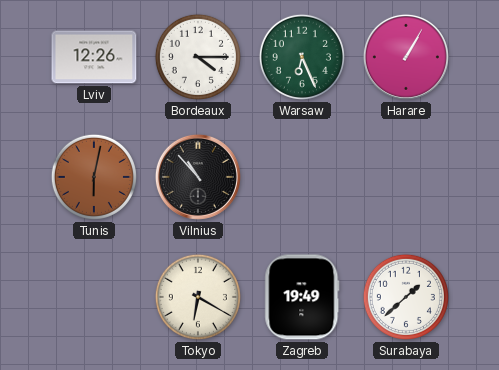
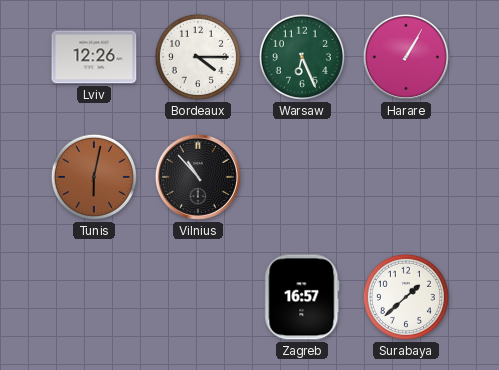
Tokyo: 6:20 -> none (198, 297)
Zagreb: 19:49 -> 16:57 (302, 297)
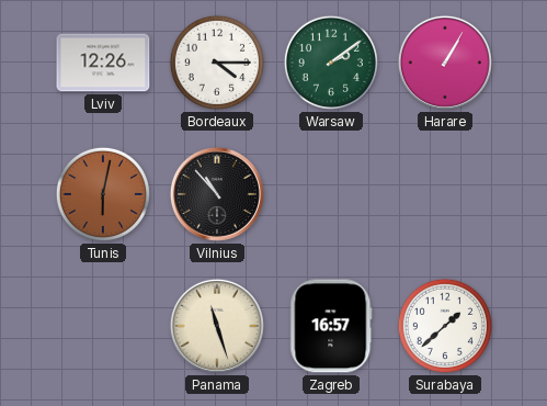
Warsaw: 6:26 -> 2:09 (331, 63)
Panama: none -> 11:27 (217, 326)
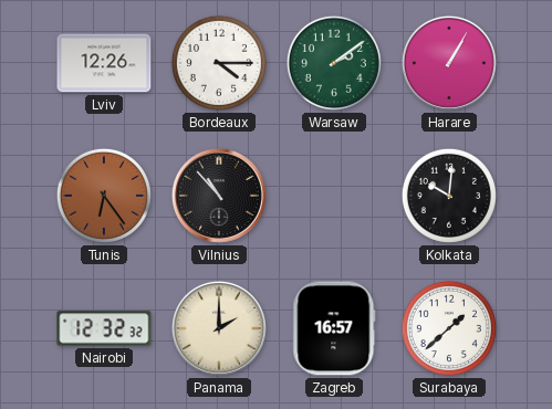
Tunis: 6:02 -> 6:24 (104, 196)
Kolkata: none -> 10:01 (449, 196)
Nairobi: none -> 12:32 (104, 328)
Panama: 11:27 -> 2:00 (219, 328)
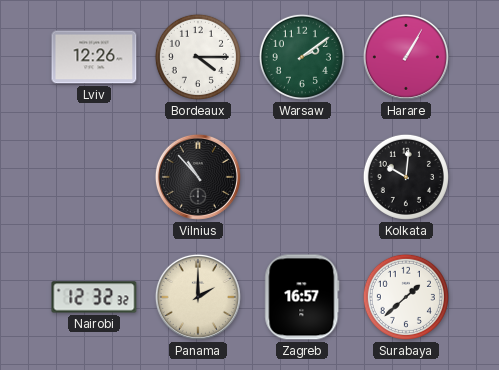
Tunis: 6:24 -> none (104, 196)
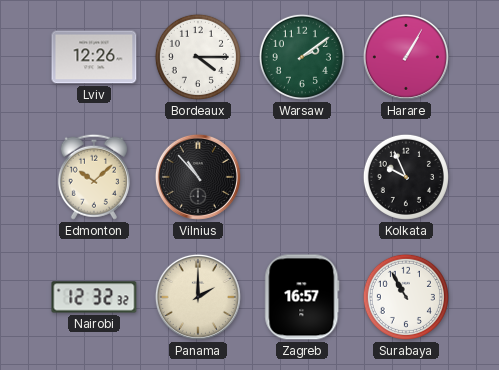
Edmonton: none -> 10:08 (94, 177)
Kolkata: 10:01 -> 9:56 (406, 177)
Surabaya: 1:38 -> 10:55 (406, 297)
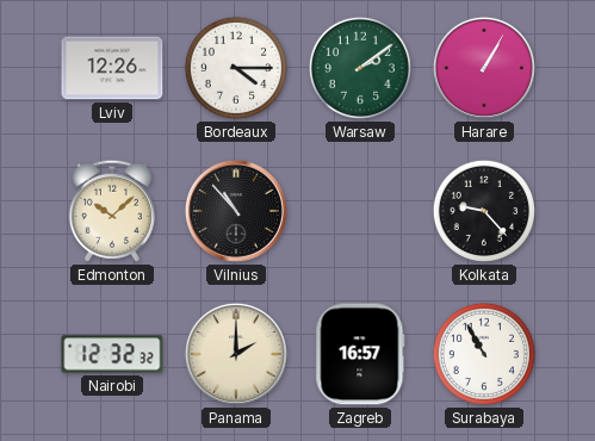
Kolkata: 9:56 -> 9:23 (484, 211)
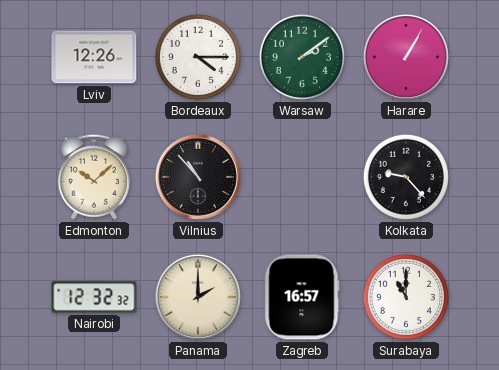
Surabaya: 10:55 -> 11:00 (406, 297)
